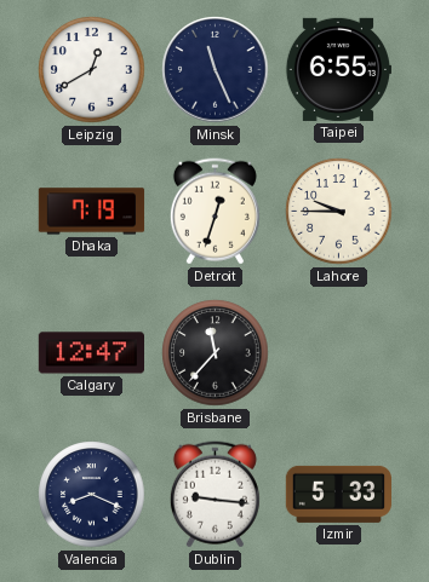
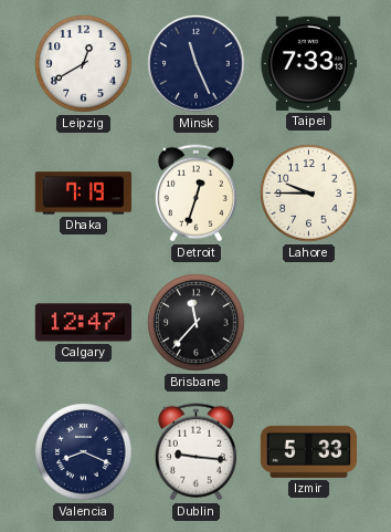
Taipei: 6:55 -> 7:33 (307, 63)
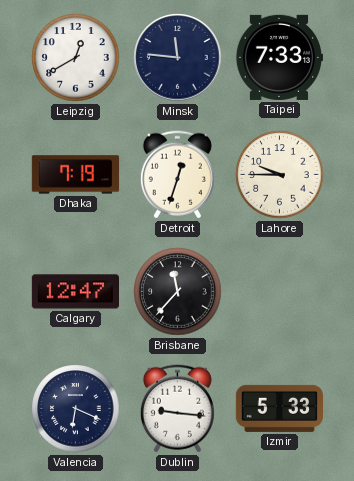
Minsk: 11:26 -> 11:46 (178, 58)
Valencia: 8:19 -> 6:19 (76, 409)
